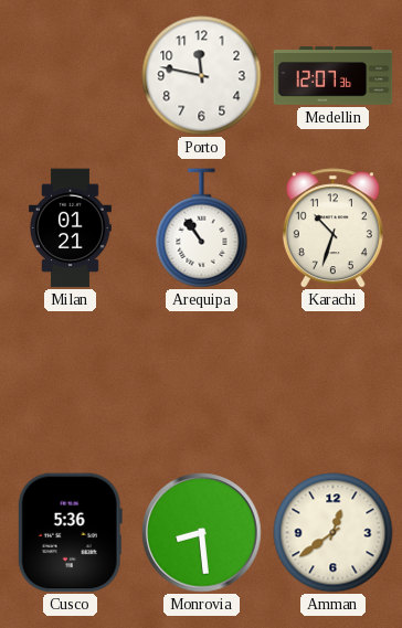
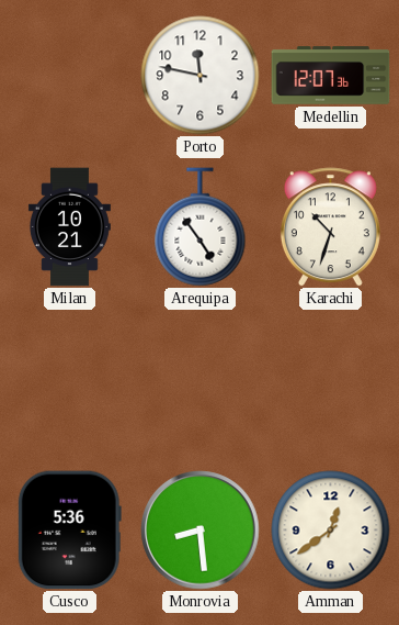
Milan: 01:21 -> 10:21 (69, 227)
Arequipa: 10:54 -> 4:54 (201, 227)
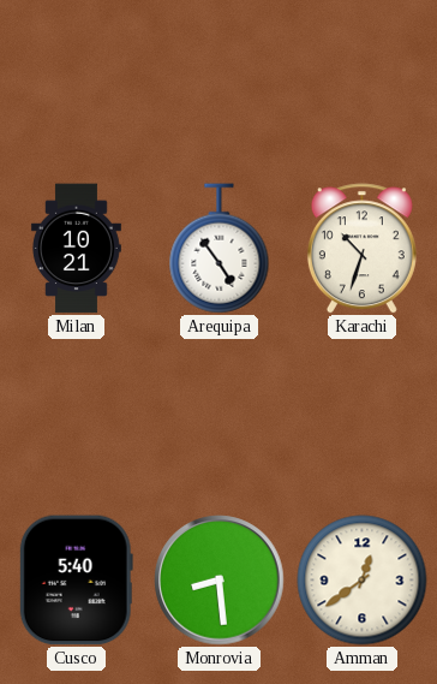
Porto: 11:47 -> none (201, 76)
Medellin: 12:07 -> none (331, 76)
Cusco: 5:36 -> 5:40 (76, 581)
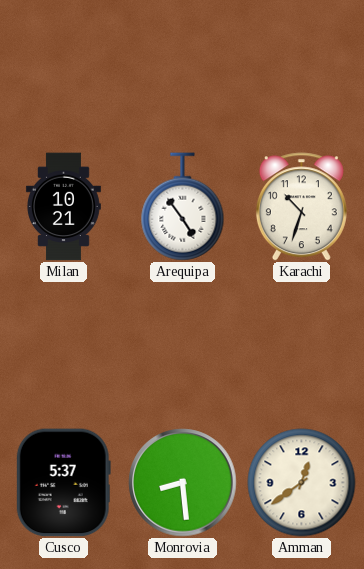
Cusco: 5:40 -> 5:37 (63, 483)
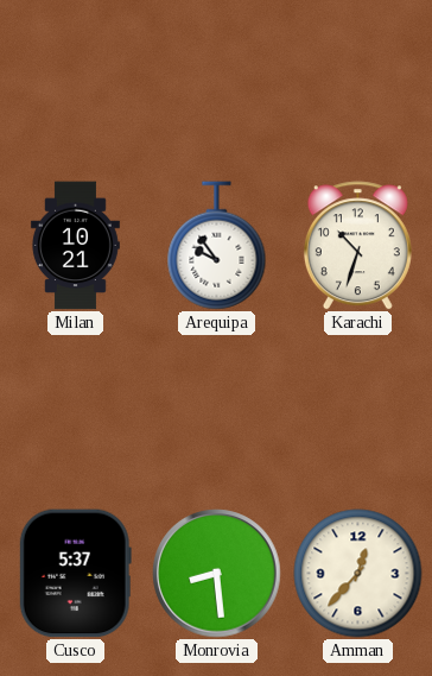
Arequipa: 4:54 -> 9:54 (217, 246)
Amman: 12:39 -> 12:37 (358, 574)
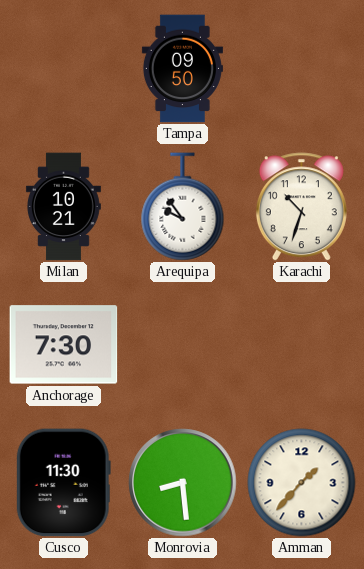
Tampa: none -> 09:50 (182, 69)
Anchorage: none -> 7:30 (64, 345)
Cusco: 5:37 -> 11:30 (63, 483)
Amman: 12:37 -> 1:37 (302, 483)
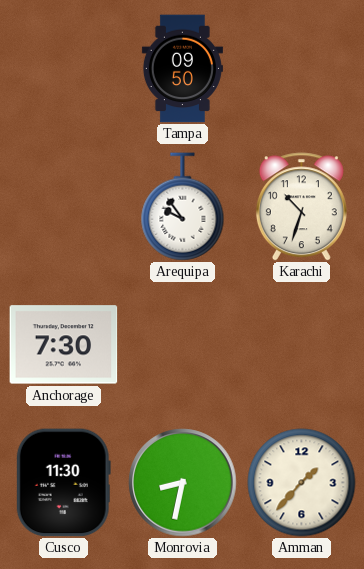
Milan: 10:21 -> none (63, 207)
Monrovia: 8:29 -> 8:32 (183, 483)
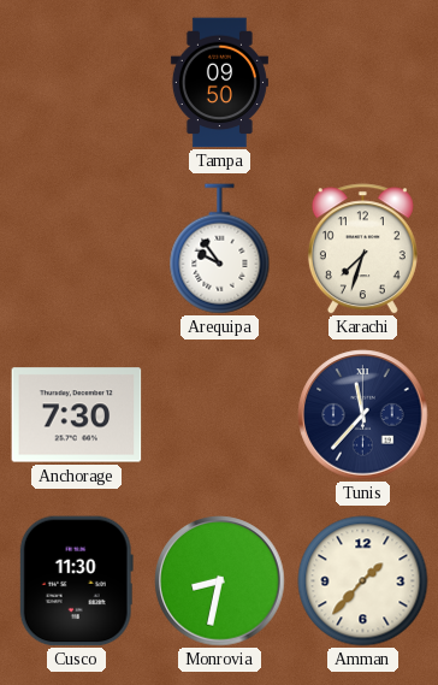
Karachi: 10:33 -> 7:33 (362, 249)
Tunis: none -> 11:37 (363, 415)
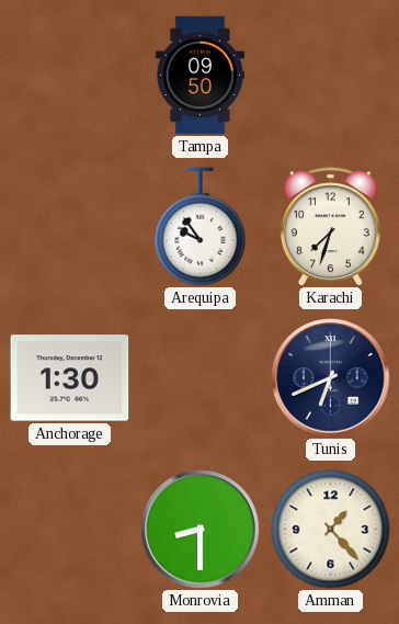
Anchorage: 7:30 -> 1:30 (70, 378)
Tunis: 11:37 -> 6:41 (331, 378)
Cusco: 11:30 -> none (76, 581)
Monrovia: 8:32 -> 8:30 (201, 530)
Amman: 1:37 -> 1:23 (331, 530)
